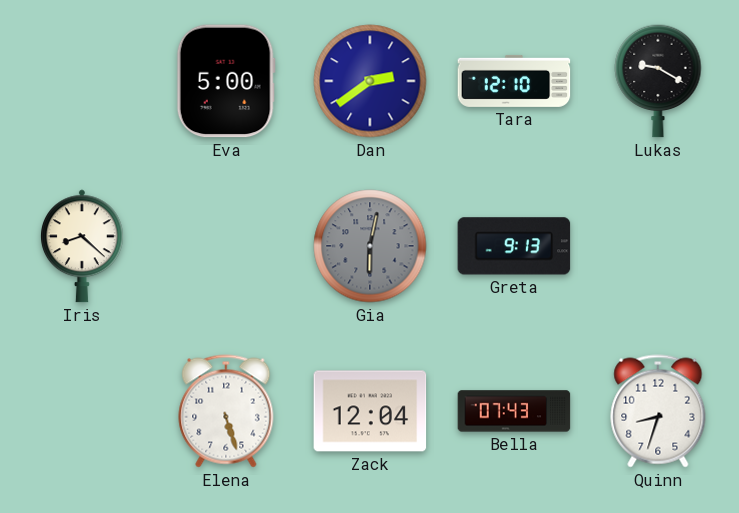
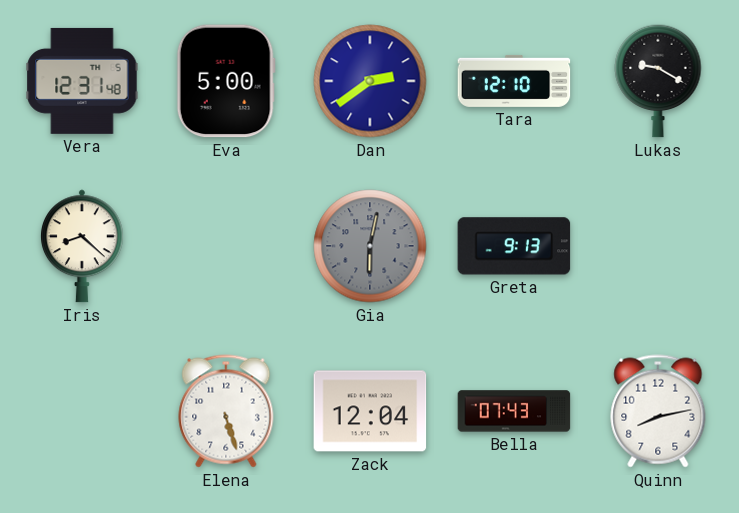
Vera: none -> 12:31 (82, 81)
Quinn: 8:33 -> 8:13 (658, 411)
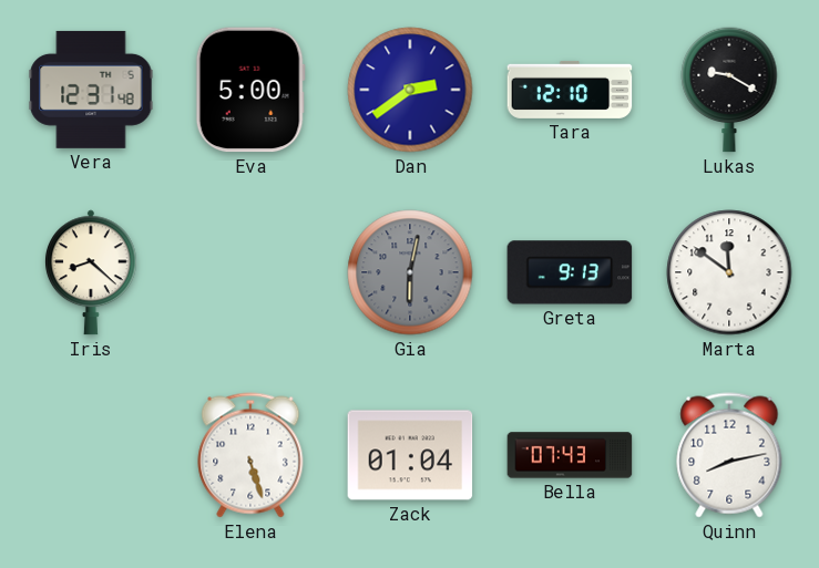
Marta: none -> 11:51 (729, 272)
Zack: 12:04 -> 01:04 (410, 455)
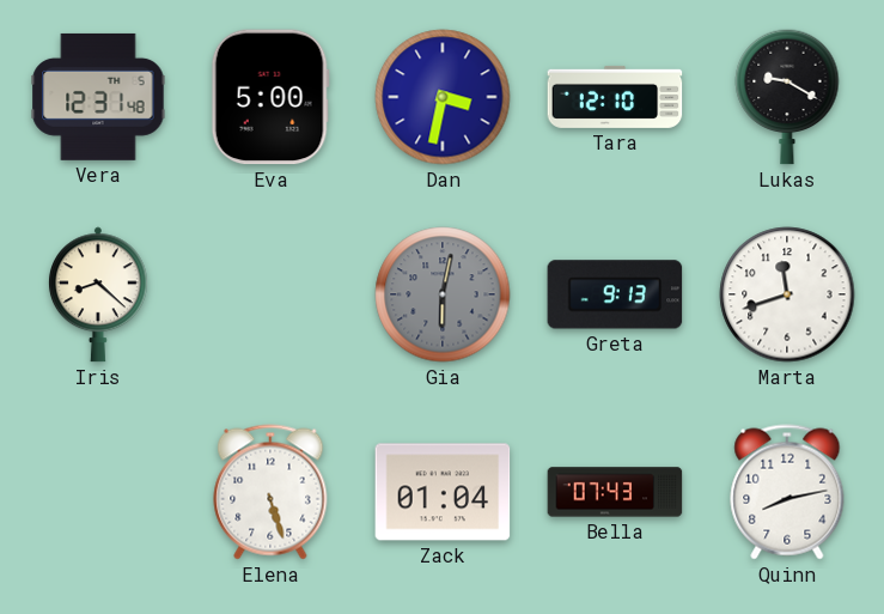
Dan: 2:39 -> 3:32 (443, 97)
Marta: 11:51 -> 11:42 (787, 294)
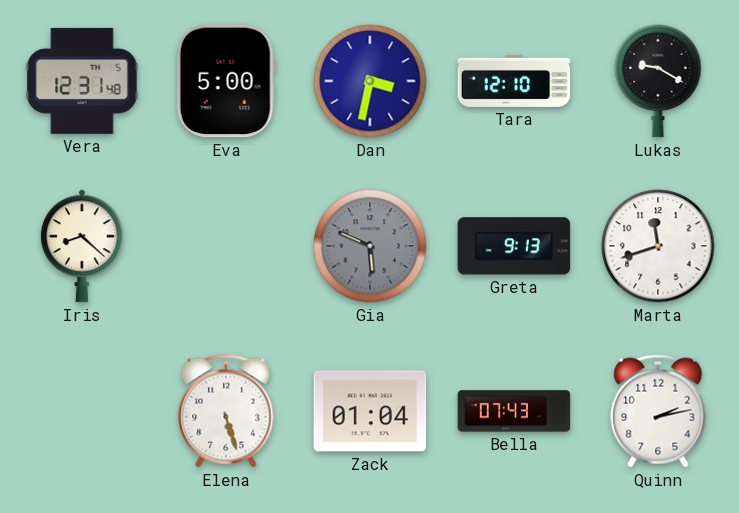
Gia: 6:02 -> 5:49 (370, 246)
Quinn: 8:13 -> 2:13 (658, 411)
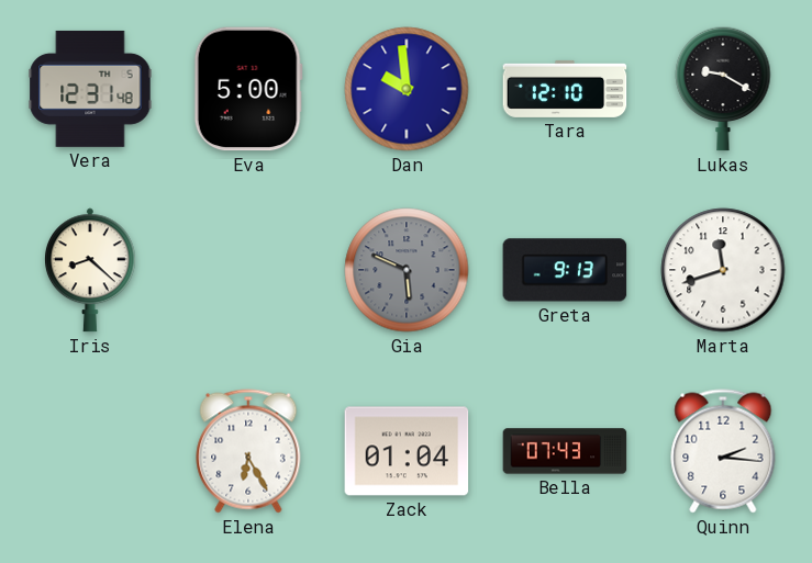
Dan: 3:32 -> 9:59 (407, 89)
Elena: 5:27 -> 6:25 (248, 451)
Quinn: 2:13 -> 2:16 (723, 451)
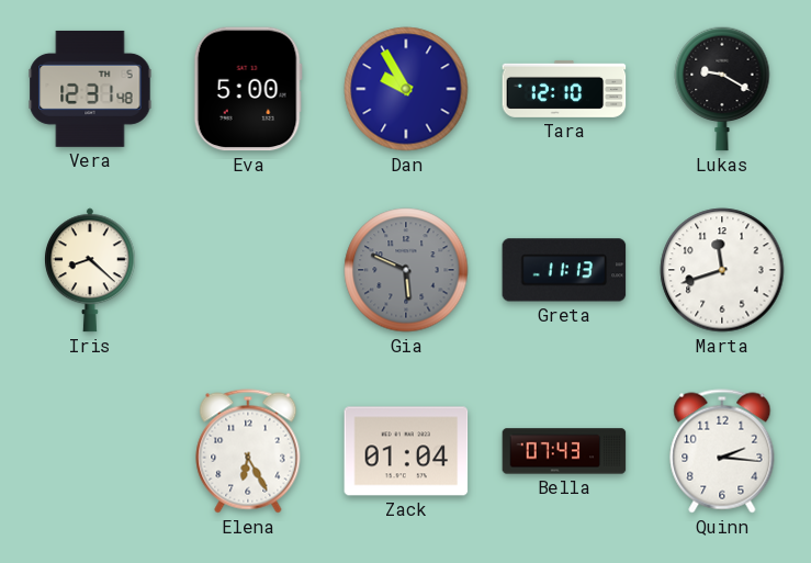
Dan: 9:59 -> 9:55 (406, 89)
Greta: 9:13 -> 11:13 (564, 270)
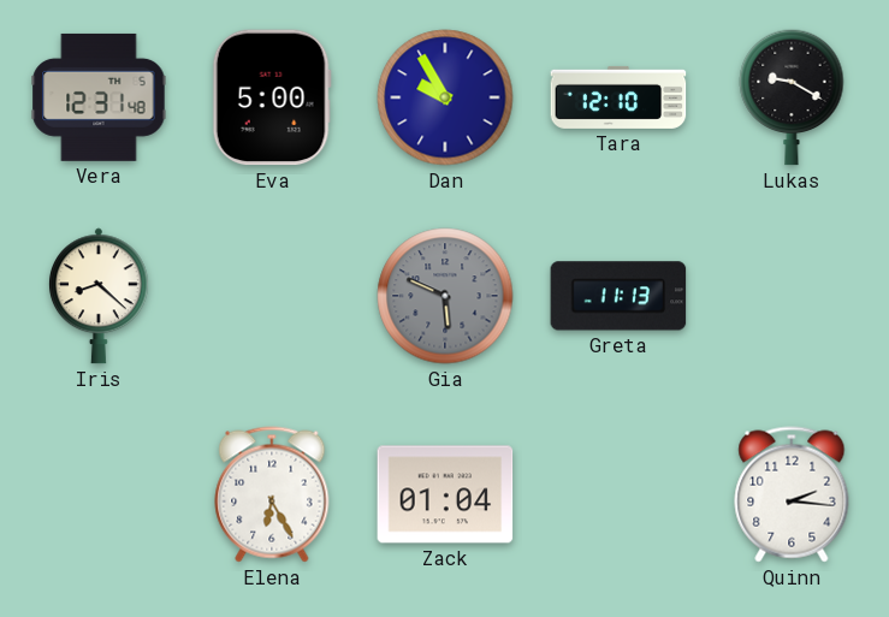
Marta: 11:42 -> none (722, 270)
Bella: 07:43 -> none (564, 451)
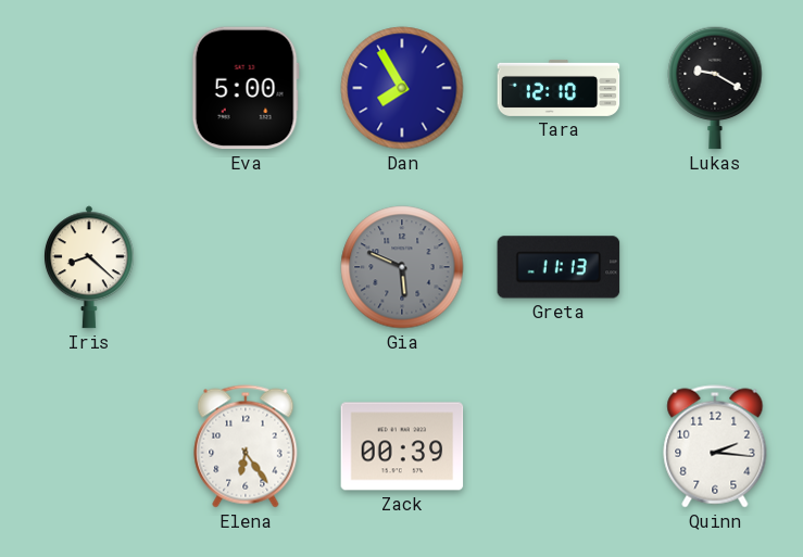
Vera: 12:31 -> none (99, 97)
Dan: 9:55 -> 7:55 (402, 88)
Elena: 6:25 -> 6:24 (246, 446)
Zack: 01:04 -> 00:39 (402, 446)
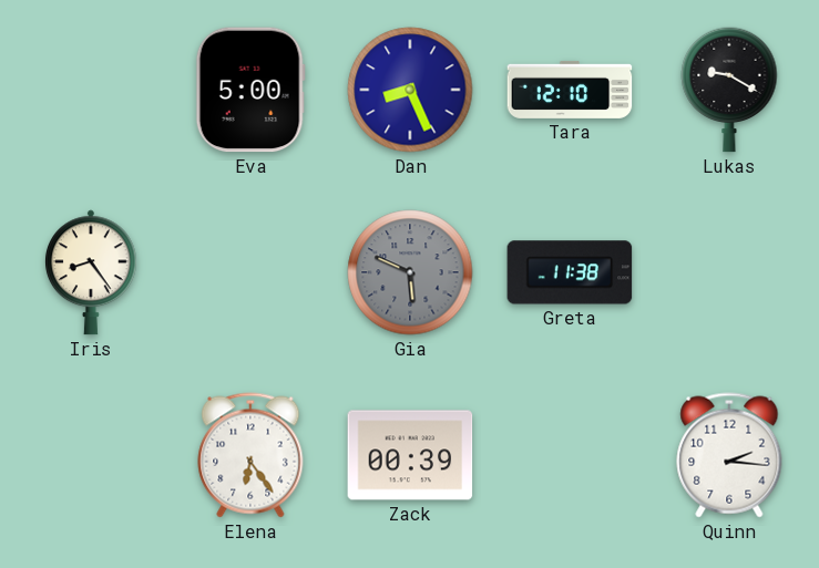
Dan: 7:55 -> 8:26 (410, 90)
Iris: 8:22 -> 8:24 (91, 272)
Greta: 11:13 -> 11:38 (570, 272)
